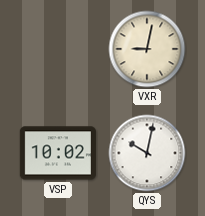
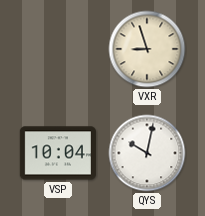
VXR: 9:02 -> 8:57 (147, 49)
VSP: 10:02 -> 10:04 (58, 153)
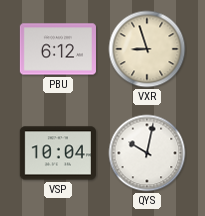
PBU: none -> 6:12 (58, 49)
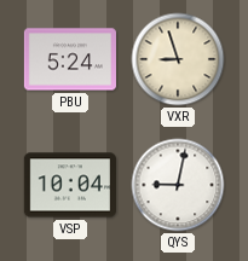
PBU: 6:12 -> 5:24 (70, 59)
QYS: 10:02 -> 9:02 (178, 185)
